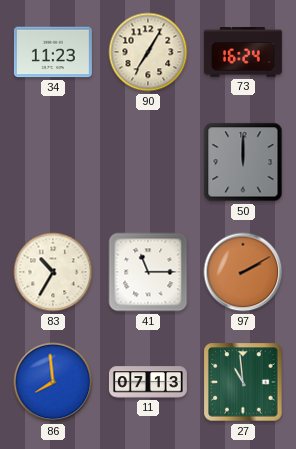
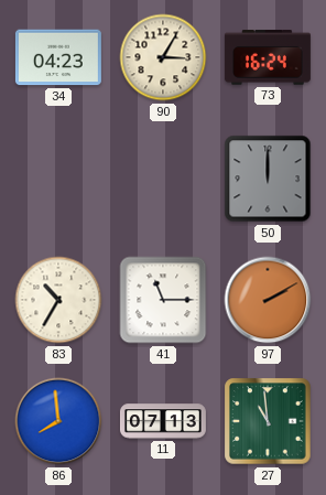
34: 11:23 -> 04:23 (58, 57)
90: 7:05 -> 3:05 (163, 57)
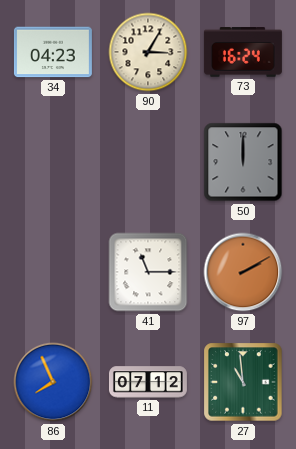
83: 10:35 -> none (58, 300)
86: 7:59 -> 7:56 (53, 382)
11: 07:13 -> 07:12 (148, 382)
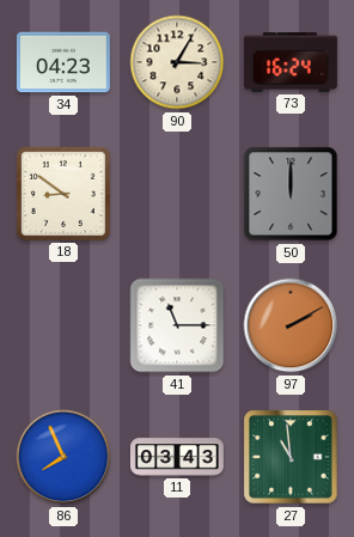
18: none -> 8:51 (63, 194)
11: 07:12 -> 03:43 (177, 457)
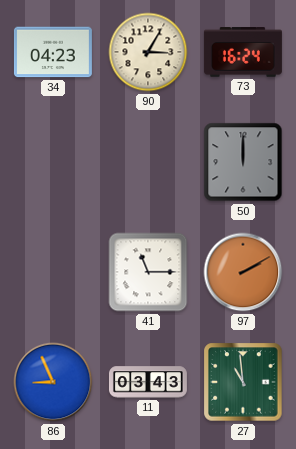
18: 8:51 -> none (63, 194)
86: 7:56 -> 8:56 (53, 382)
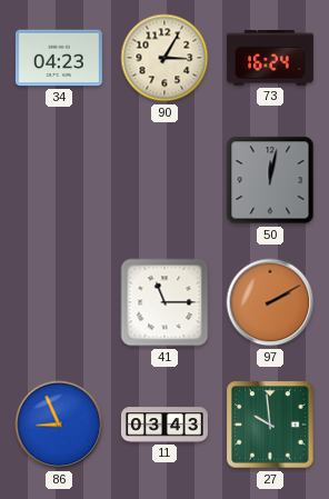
50: 12:00 -> 12:02 (270, 180)
27: 10:59 -> 9:59 (270, 425)
